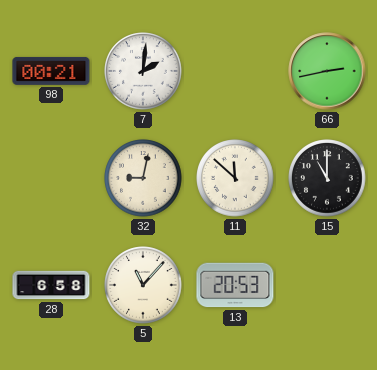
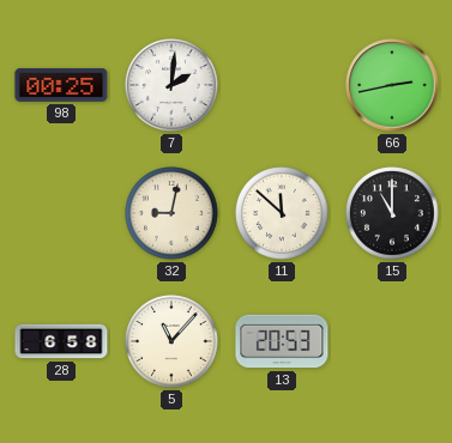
98: 00:21 -> 00:25 (61, 85)
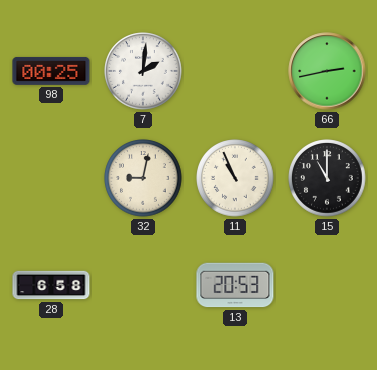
11: 11:52 -> 10:56 (235, 178)
5: 11:07 -> none (171, 341)
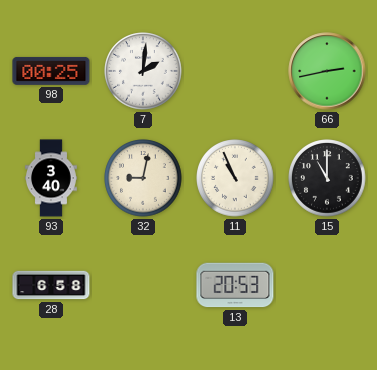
93: none -> 3:40 (51, 178)
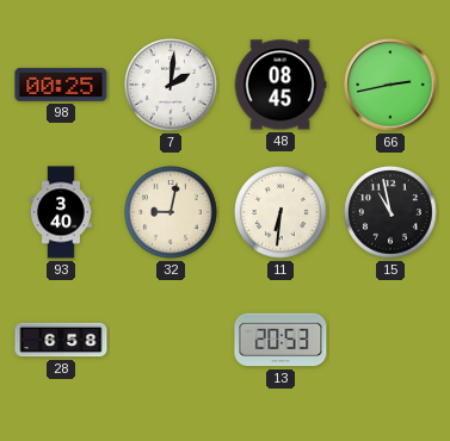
48: none -> 08:45 (281, 85)
11: 10:56 -> 6:31 (281, 212)
15: 11:00 -> 10:58 (390, 212)
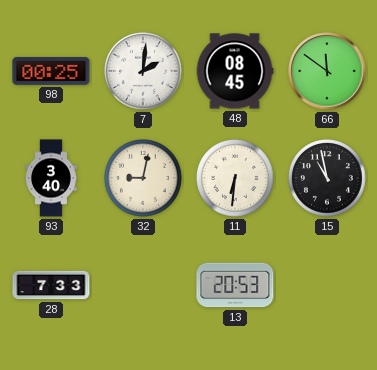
66: 2:43 -> 11:51 (327, 71)
28: 6:58 -> 7:33 (51, 285)
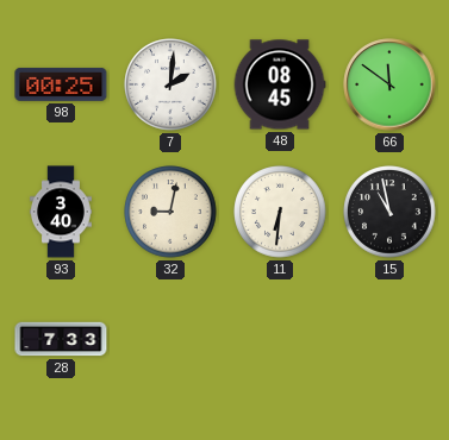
13: 20:53 -> none (235, 285)
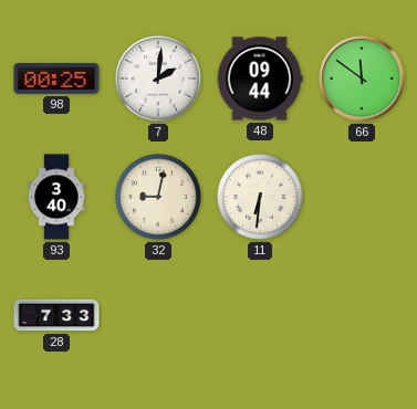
48: 08:45 -> 09:44 (260, 78)
15: 10:58 -> none (389, 212)
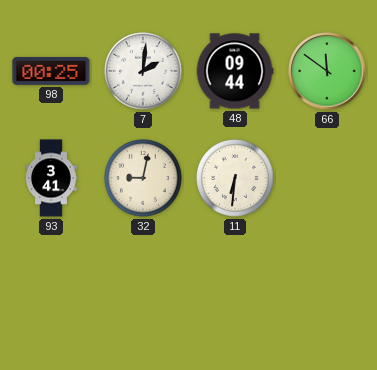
93: 3:40 -> 3:41 (51, 178)
28: 7:33 -> none (56, 315)
